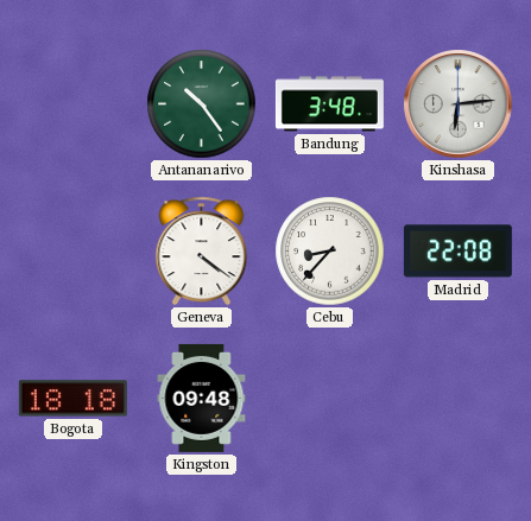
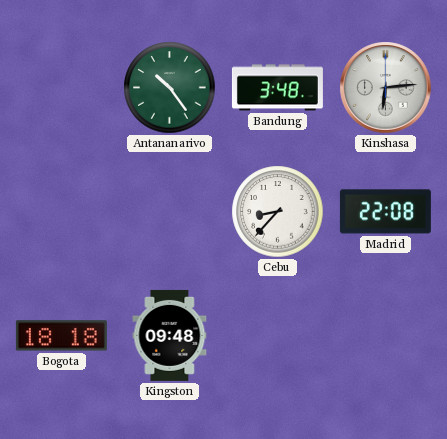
Geneva: 4:21 -> none (202, 252)
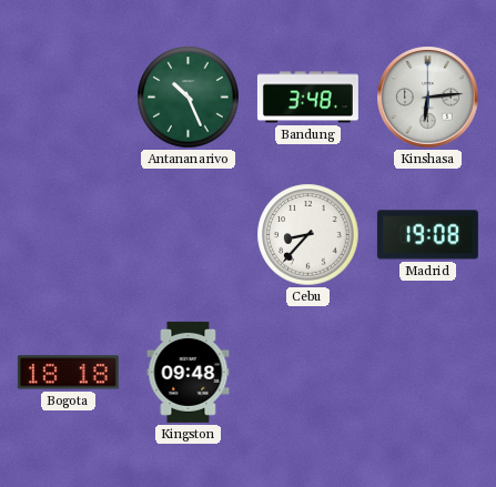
Antananarivo: 10:24 -> 10:26 (189, 98)
Madrid: 22:08 -> 19:08 (427, 235)
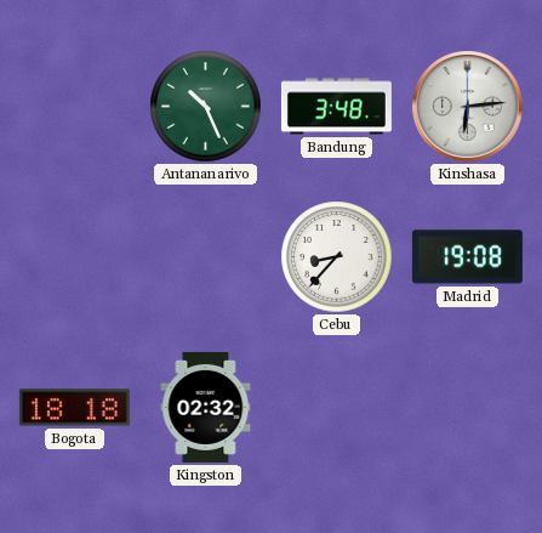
Kingston: 09:48 -> 02:32 (206, 407)
